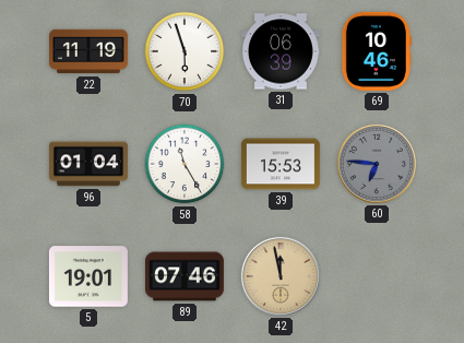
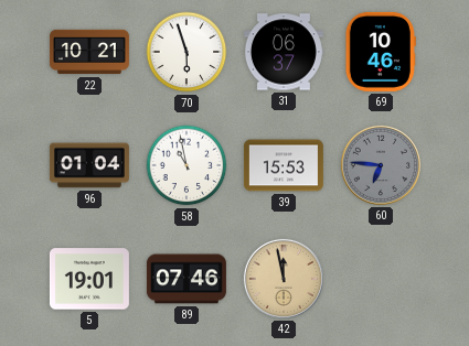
22: 11:19 -> 10:21 (89, 52)
31: 06:39 -> 06:37 (284, 52)
58: 11:25 -> 10:58 (186, 165)
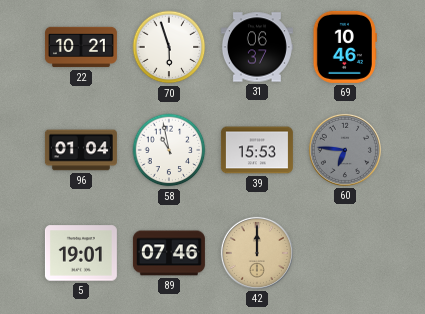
42: 11:58 -> 12:00 (257, 253)
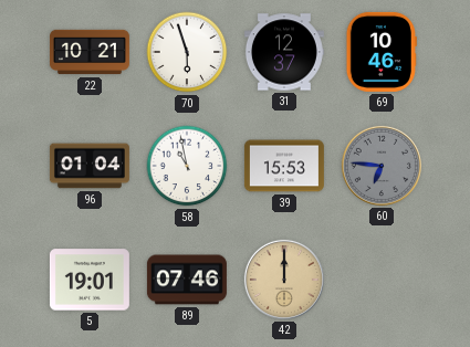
31: 06:37 -> 12:37 (284, 52)
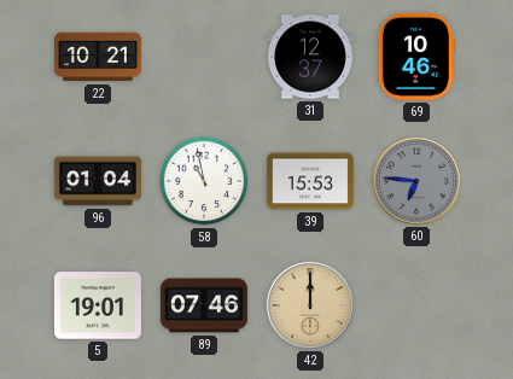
70: 5:57 -> none (187, 52)
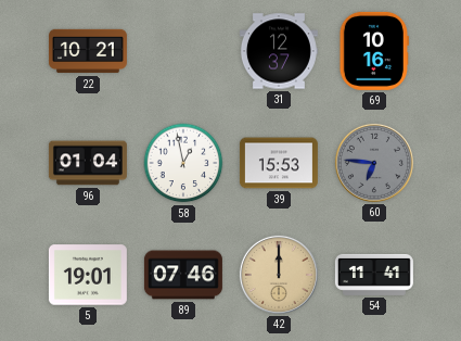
69: 10:46 -> 10:16 (374, 51)
58: 10:58 -> 12:58 (183, 163)
54: none -> 11:41 (374, 275)
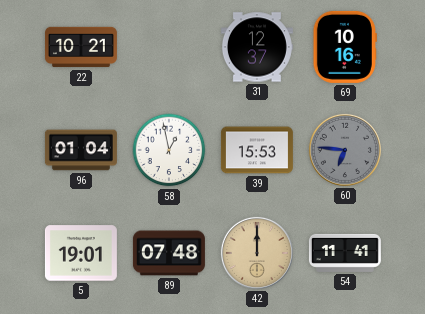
89: 07:46 -> 07:48 (169, 253)
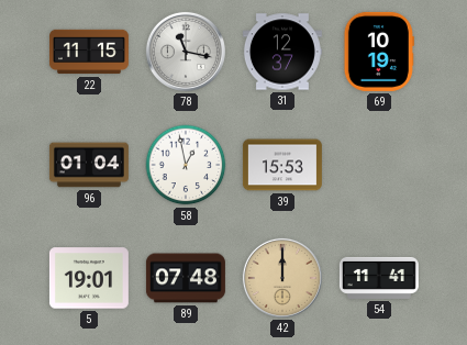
22: 10:21 -> 11:15 (89, 52)
78: none -> 11:17 (186, 52)
69: 10:16 -> 10:19 (379, 52)
60: 6:46 -> none (345, 150)
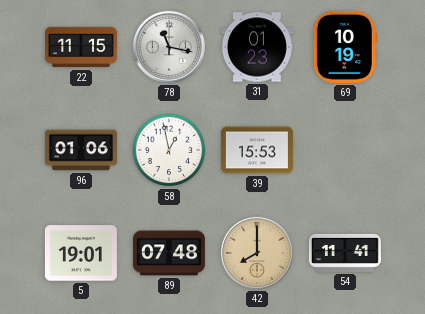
31: 12:37 -> 01:23 (257, 47)
96: 01:04 -> 01:06 (81, 150)
42: 12:00 -> 8:00 (257, 253)
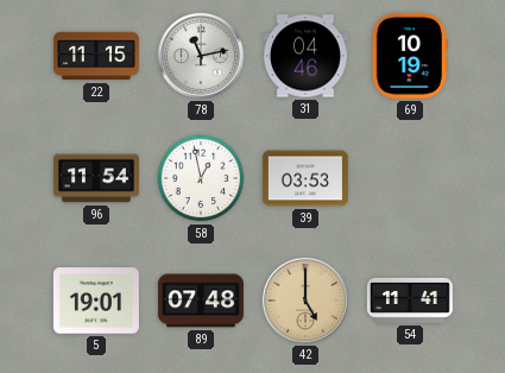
78: 11:17 -> 11:13 (201, 56)
31: 01:23 -> 04:46 (305, 56)
96: 01:06 -> 11:54 (96, 178)
39: 15:53 -> 03:53 (305, 178)
42: 8:00 -> 5:00 (305, 301)
